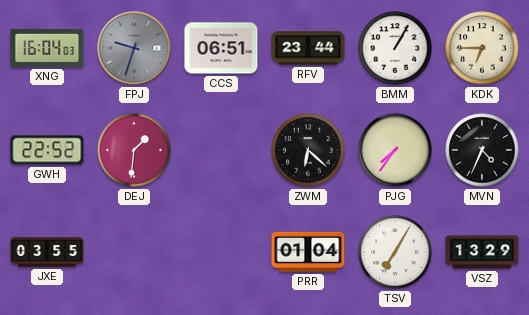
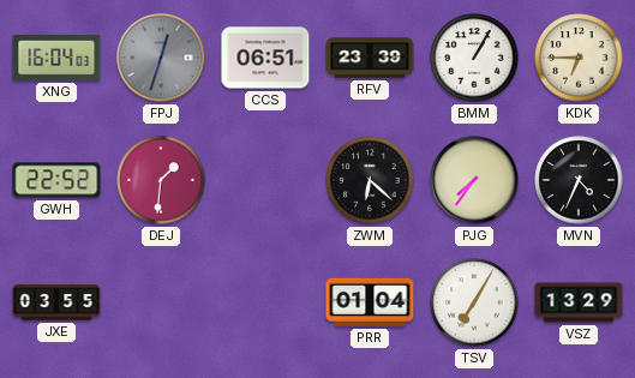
FPJ: 9:33 -> 12:33 (161, 58)
RFV: 23:44 -> 23:39 (370, 58)
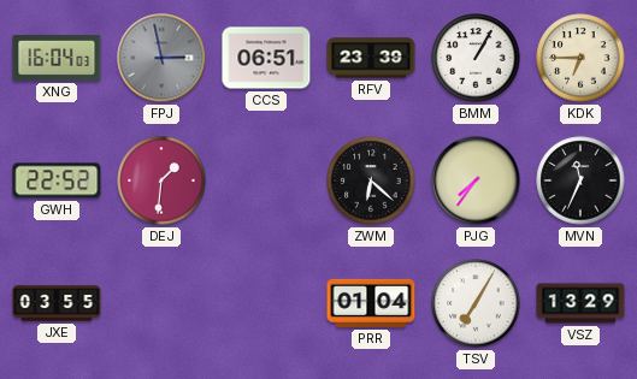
FPJ: 12:33 -> 2:58 (161, 58)
MVN: 4:34 -> 11:34 (580, 180)
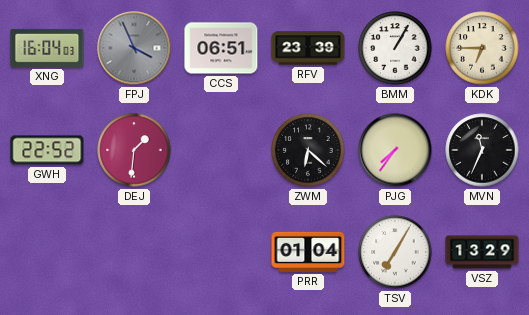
FPJ: 2:58 -> 3:56 (134, 48)
JXE: 03:55 -> none (57, 303)
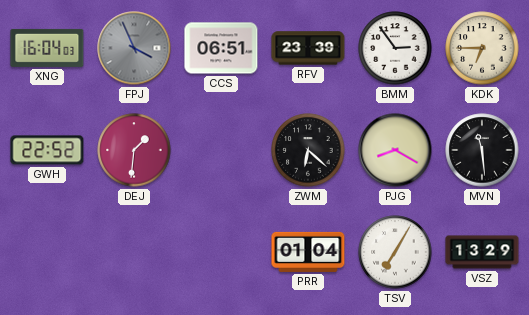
BMM: 1:05 -> 2:54 (395, 48)
PJG: 7:36 -> 8:20 (395, 150)
MVN: 11:34 -> 11:29 (482, 150)
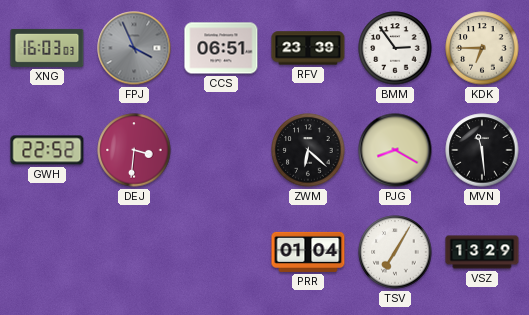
XNG: 16:04 -> 16:03 (47, 48)
DEJ: 1:31 -> 3:31 (134, 150)
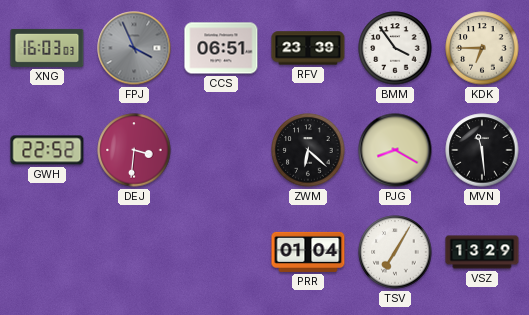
BMM: 2:54 -> 3:54 (395, 48)
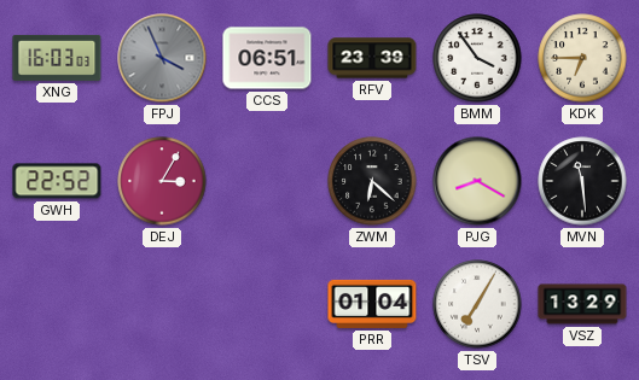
DEJ: 3:31 -> 3:05 (162, 181)
